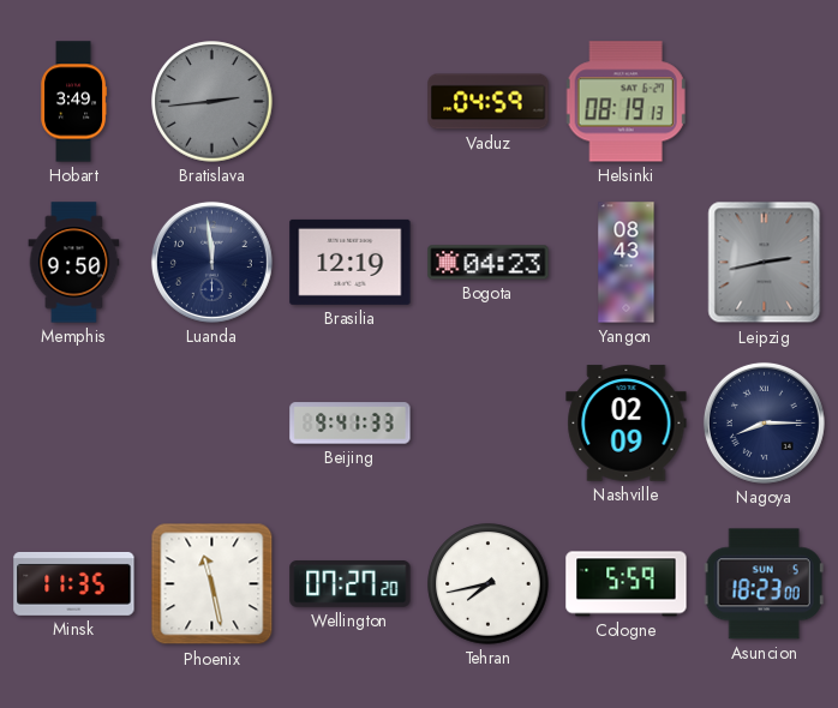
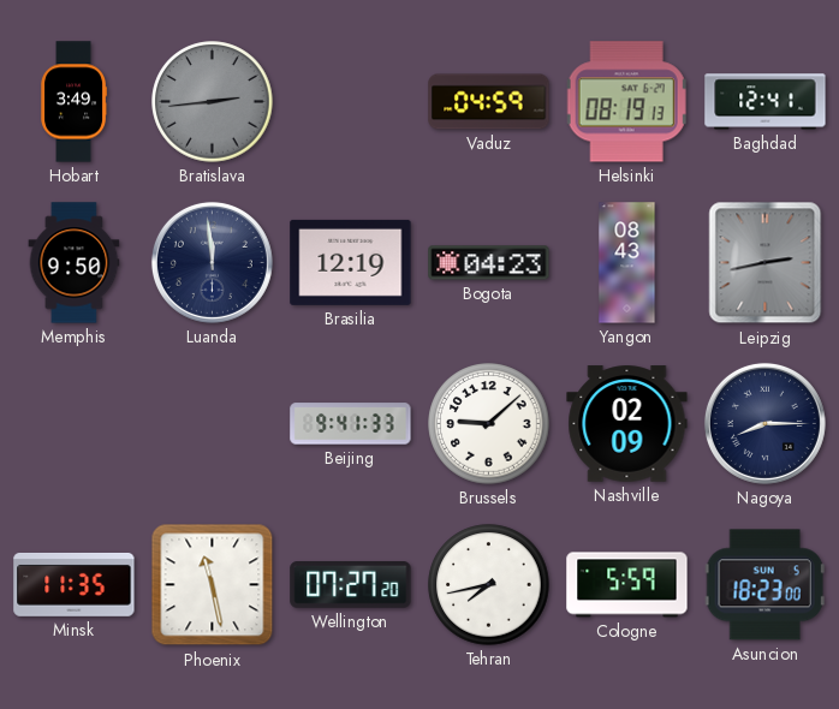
Baghdad: none -> 12:41 (766, 102)
Brussels: none -> 9:08 (489, 424)
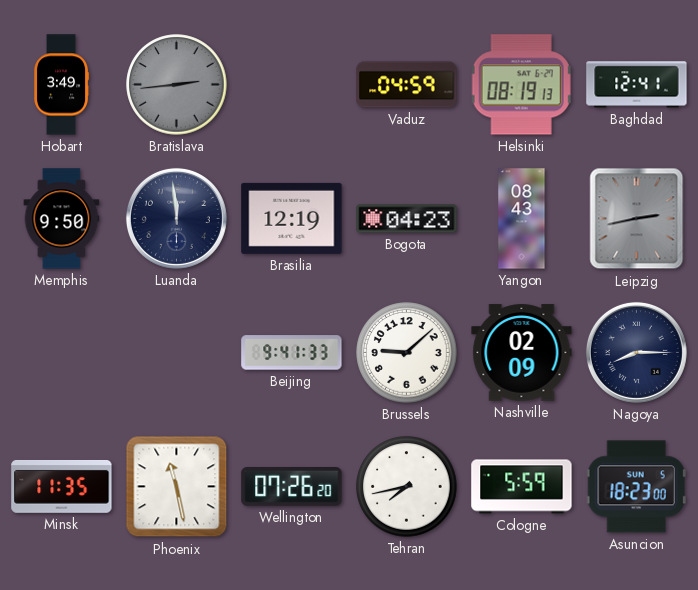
Wellington: 07:27 -> 07:26 (292, 487)
